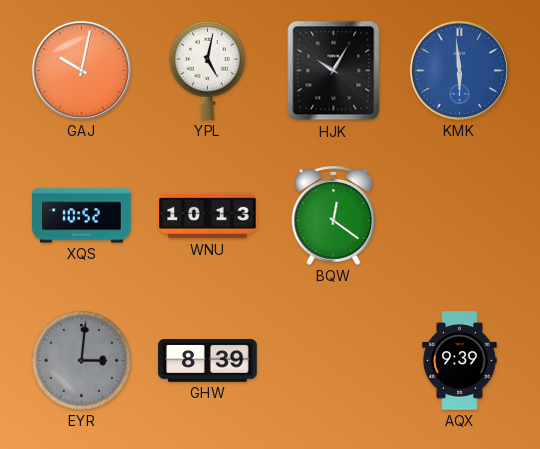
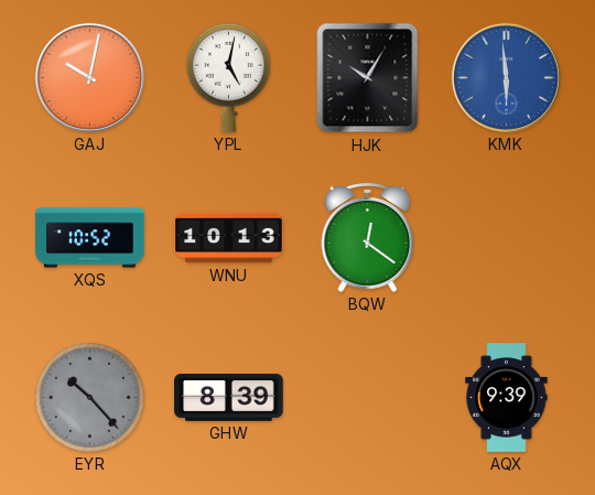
EYR: 3:01 -> 10:23 (90, 398)
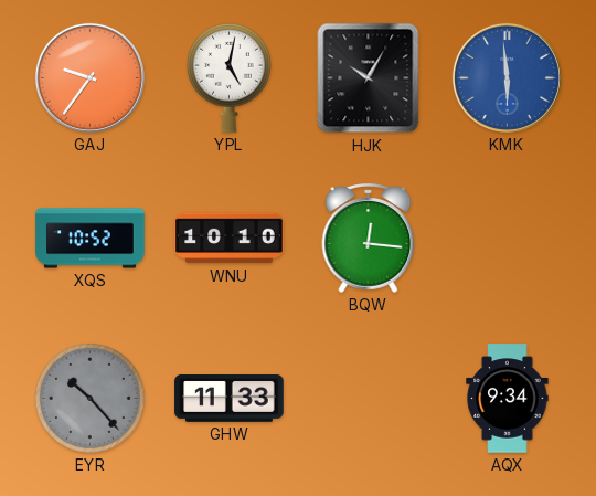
GAJ: 10:02 -> 9:36 (89, 77)
WNU: 10:13 -> 10:10 (230, 239)
BQW: 12:21 -> 12:16 (369, 238)
GHW: 8:39 -> 11:33 (230, 399)
AQX: 9:39 -> 9:34 (508, 399)
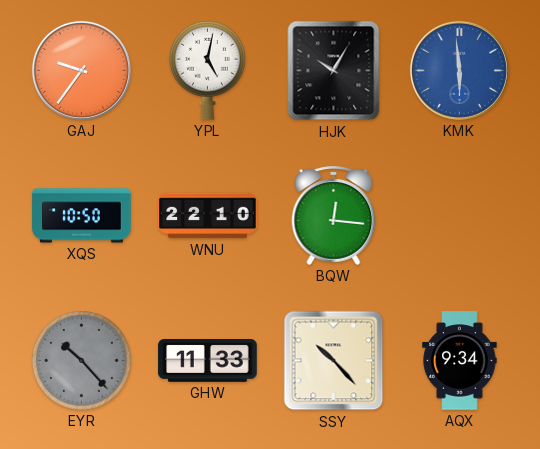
XQS: 10:52 -> 10:50 (82, 216)
WNU: 10:10 -> 22:10 (208, 216)
SSY: none -> 10:23 (334, 361)
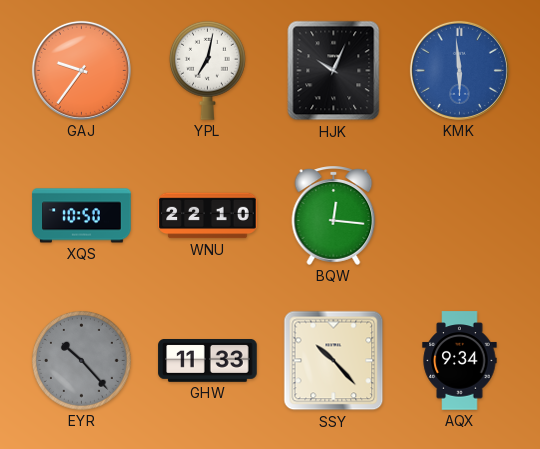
YPL: 5:02 -> 7:02 (207, 70)
HJK: 10:05 -> 10:04 (334, 71)
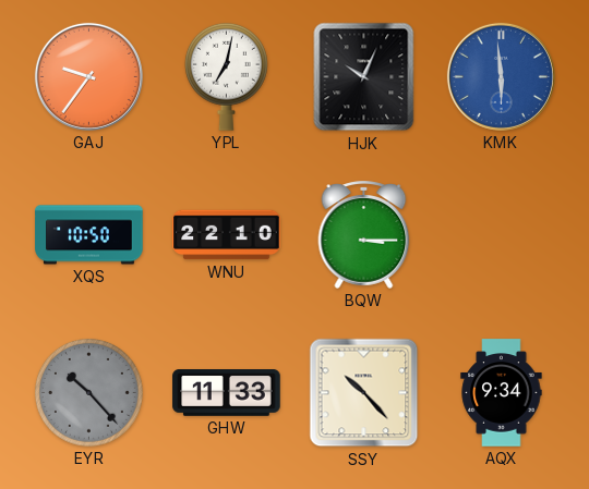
BQW: 12:16 -> 3:15 (364, 234)
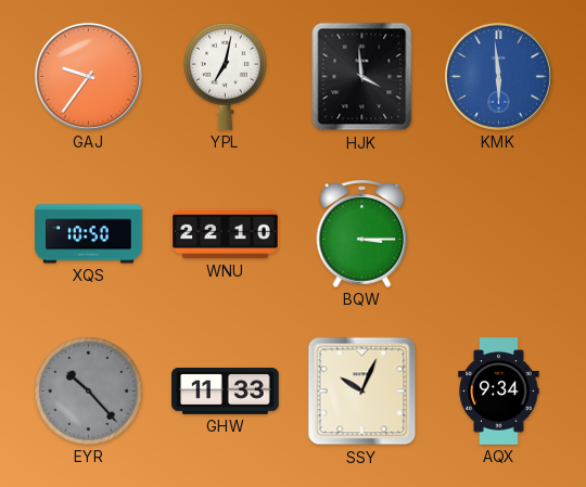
HJK: 10:04 -> 3:59 (362, 77)
SSY: 10:23 -> 10:04 (362, 392)
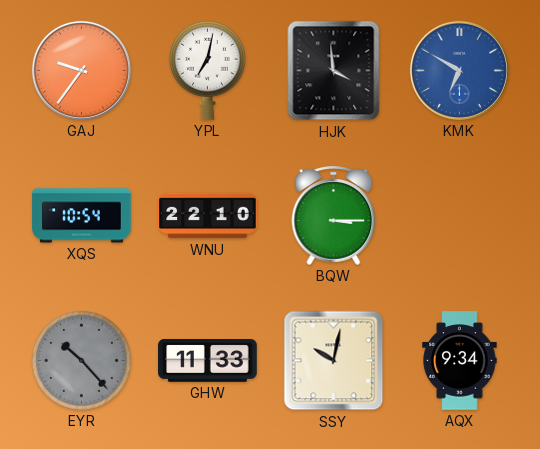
KMK: 5:59 -> 6:50 (459, 70)
XQS: 10:50 -> 10:54 (82, 216)
SSY: 10:04 -> 10:02 (334, 361)
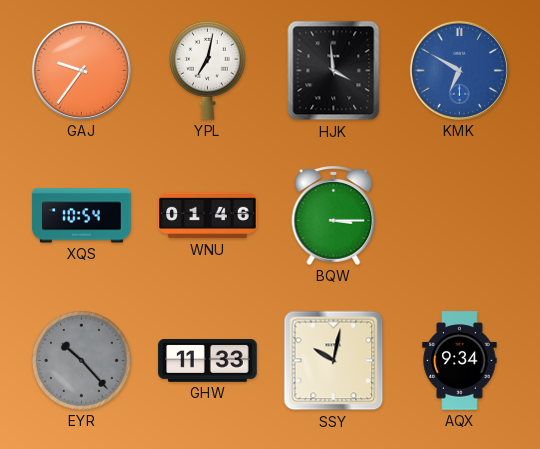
WNU: 22:10 -> 01:46 (208, 216)
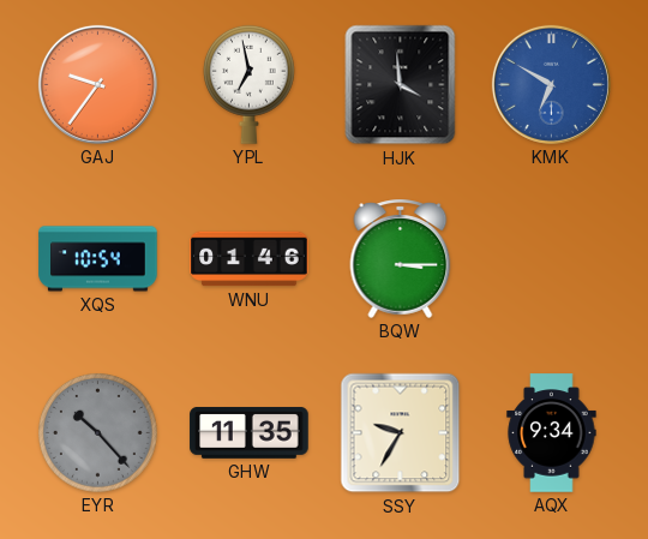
YPL: 7:02 -> 6:58 (248, 84)
GHW: 11:33 -> 11:35 (250, 433)
SSY: 10:02 -> 9:35 (401, 433)
